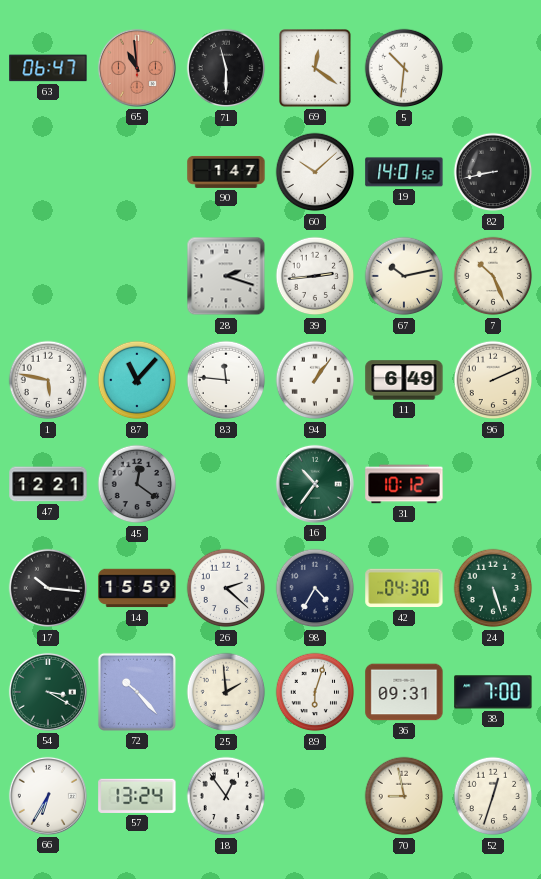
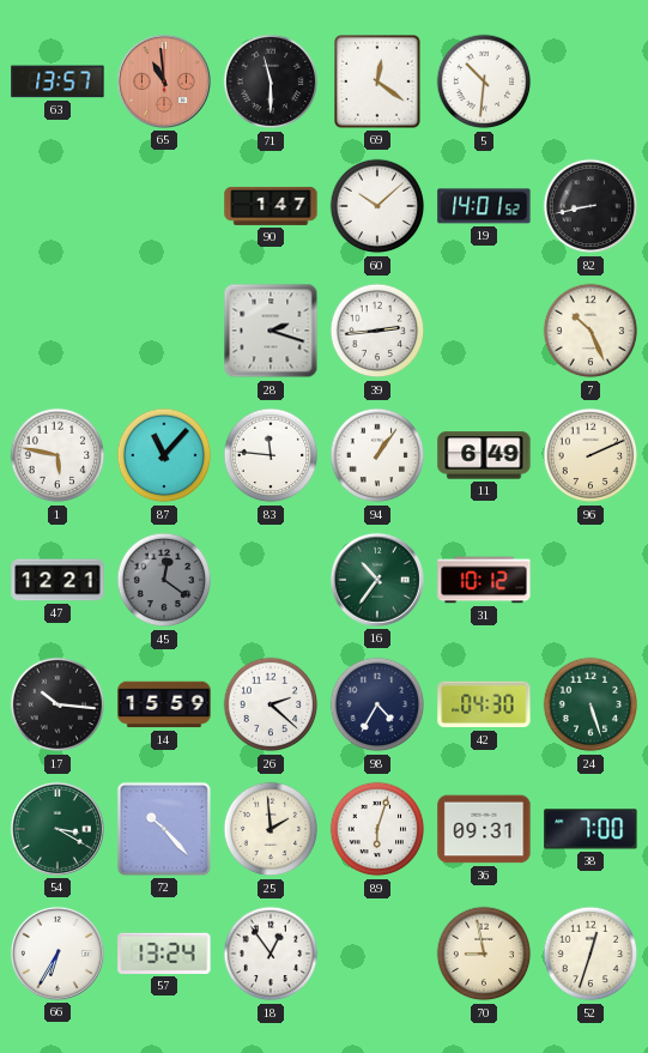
63: 06:47 -> 13:57 (57, 81)
67: 10:13 -> none (404, 276)
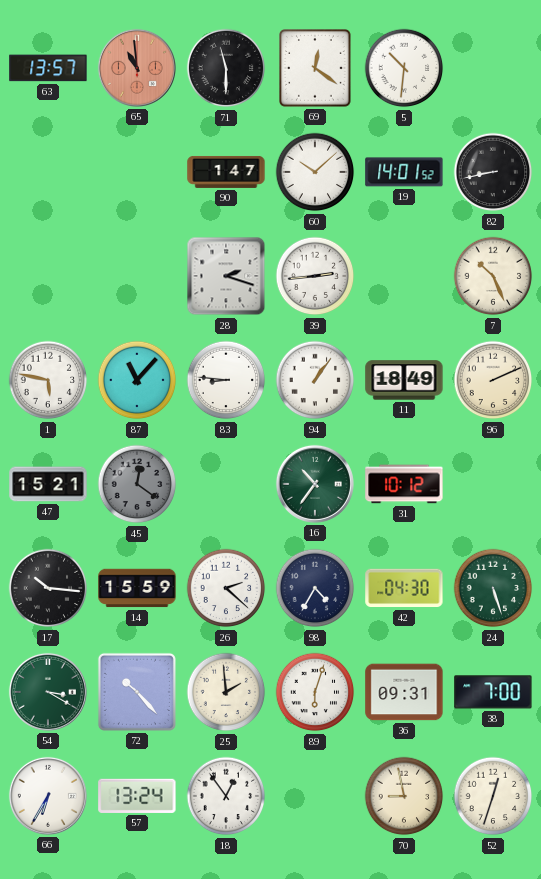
83: 11:46 -> 8:46 (226, 380)
11: 6:49 -> 18:49 (404, 380)
47: 12:21 -> 15:21 (48, 484)
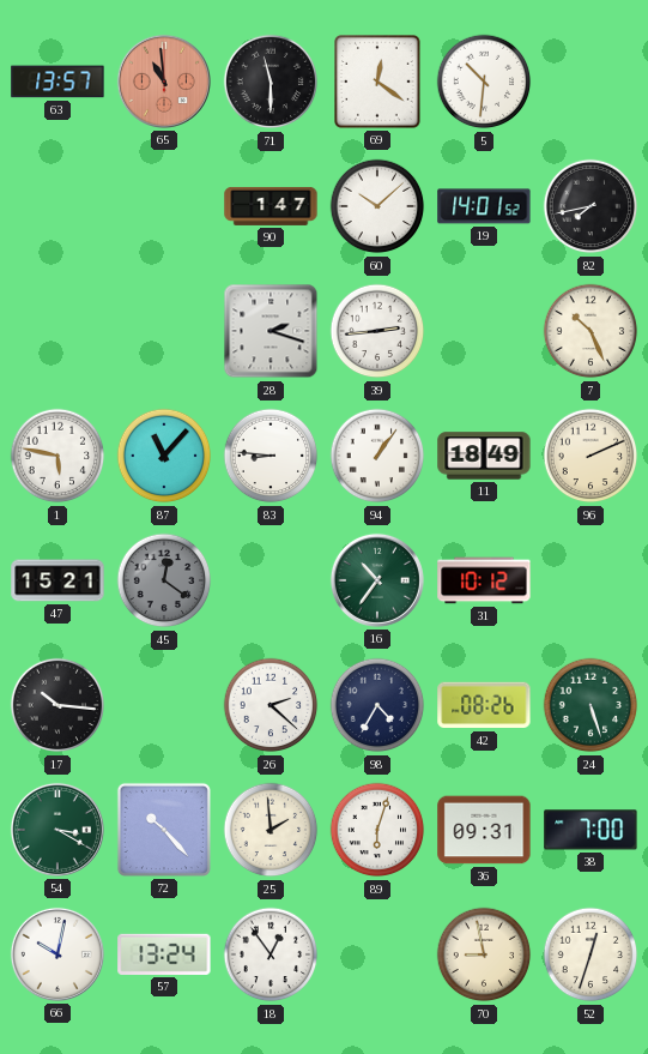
82: 8:43 -> 7:43 (591, 206)
14: 15:59 -> none (137, 588)
42: 04:30 -> 08:26 (484, 705)
66: 6:35 -> 10:02 (57, 954)
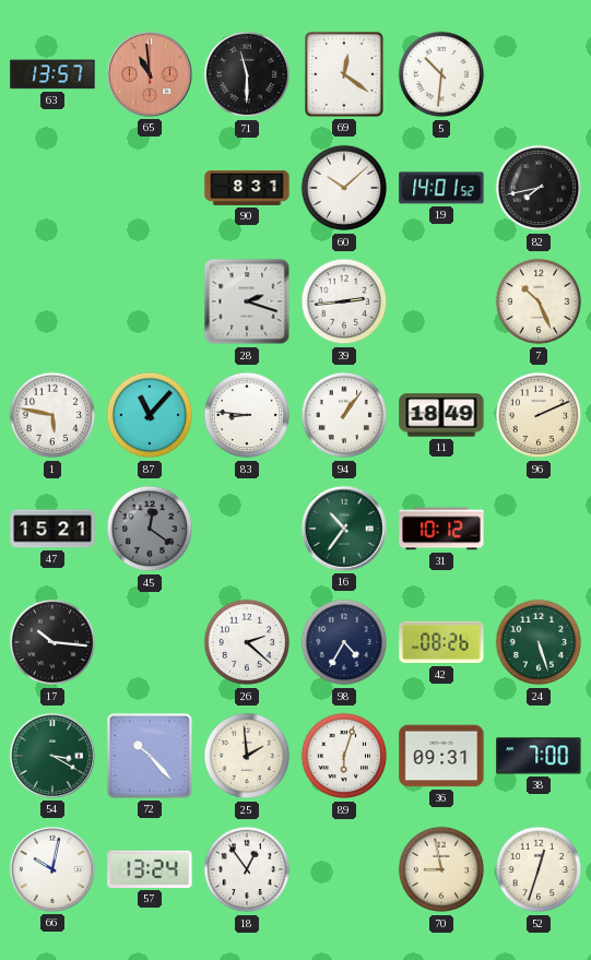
90: 1:47 -> 8:31 (247, 188)
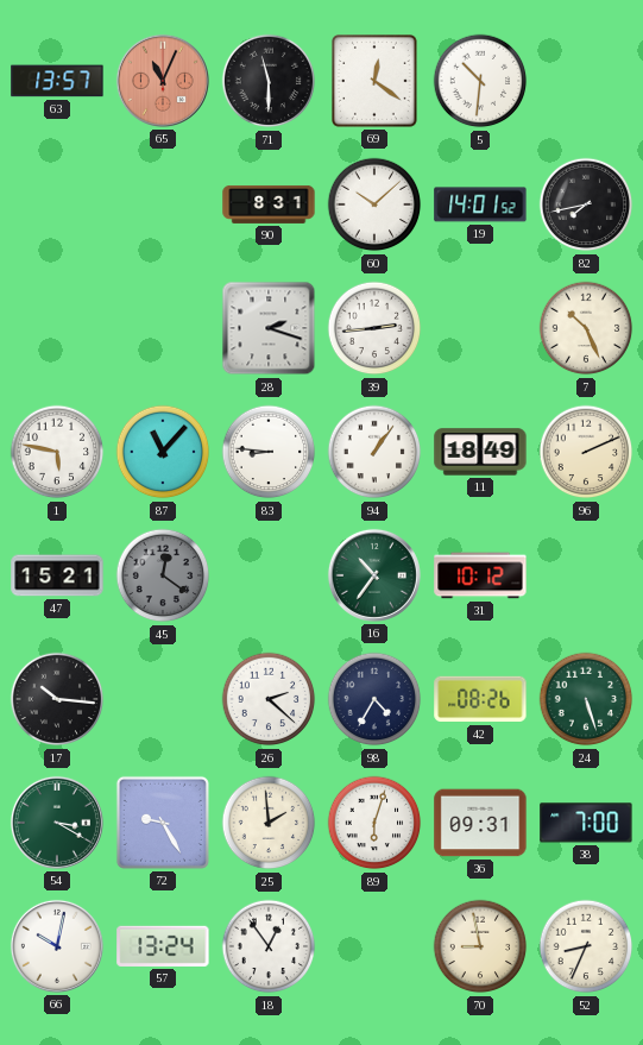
65: 10:59 -> 11:04 (163, 81)
72: 10:23 -> 9:25 (163, 823)
52: 12:33 -> 8:34 (586, 946)
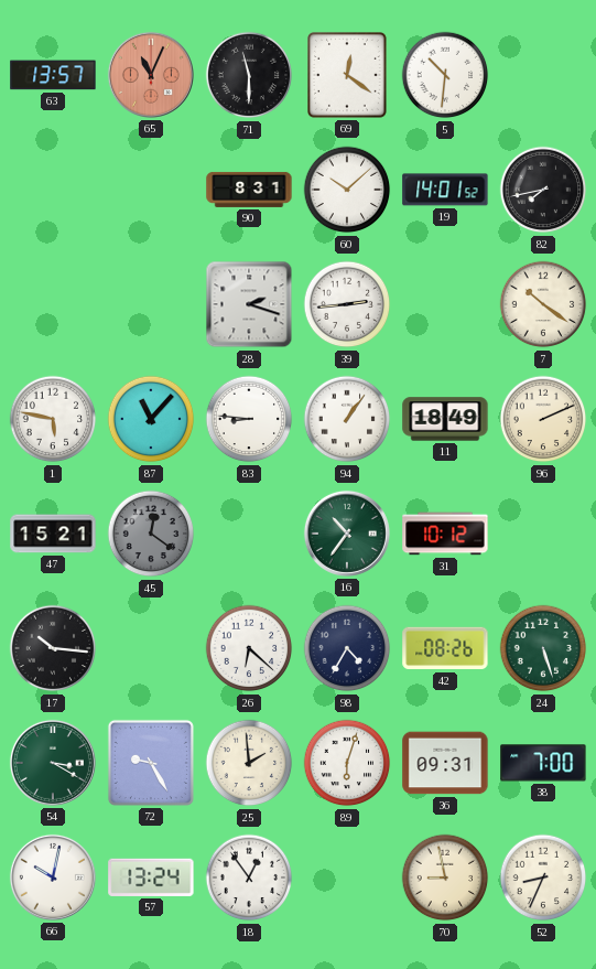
7: 10:26 -> 10:21 (543, 304)
26: 2:22 -> 6:22 (249, 648)
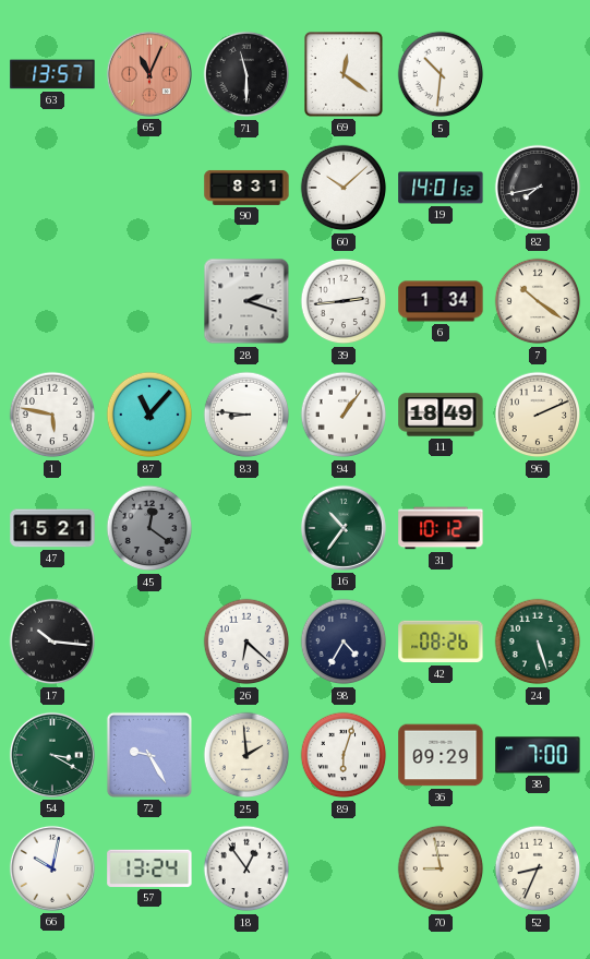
6: none -> 1:34 (441, 301)
36: 09:31 -> 09:29 (441, 755)
